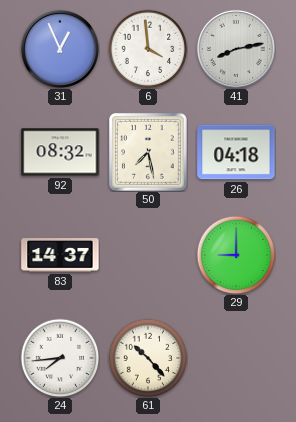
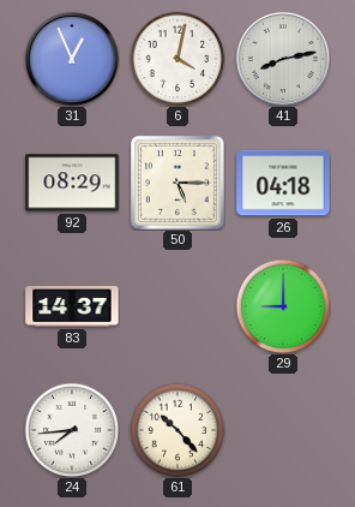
6: 3:59 -> 4:02 (177, 59)
92: 08:32 -> 08:29 (72, 183)
50: 7:28 -> 5:15 (177, 183)
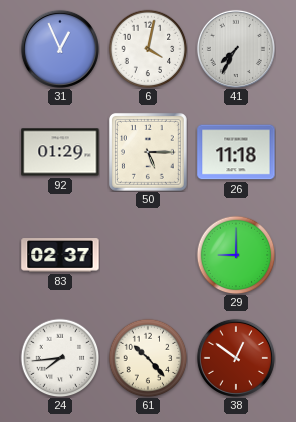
41: 8:13 -> 7:35 (236, 49)
92: 08:29 -> 01:29 (60, 152)
26: 04:18 -> 11:18 (236, 152)
83: 14:37 -> 02:37 (60, 255)
38: none -> 12:51 (236, 358)
